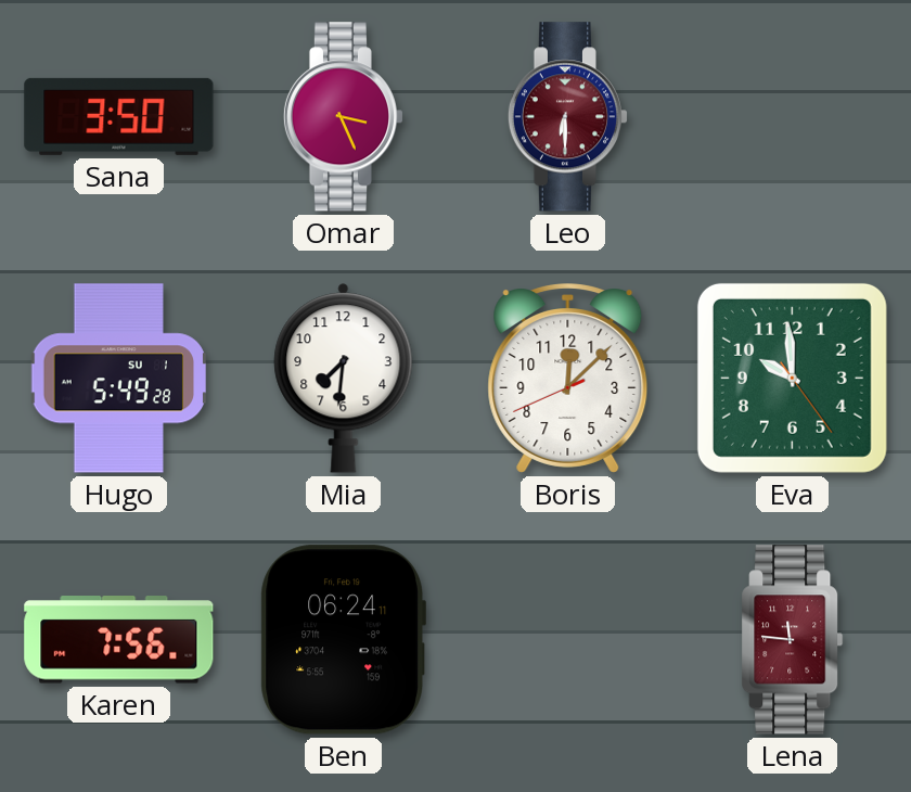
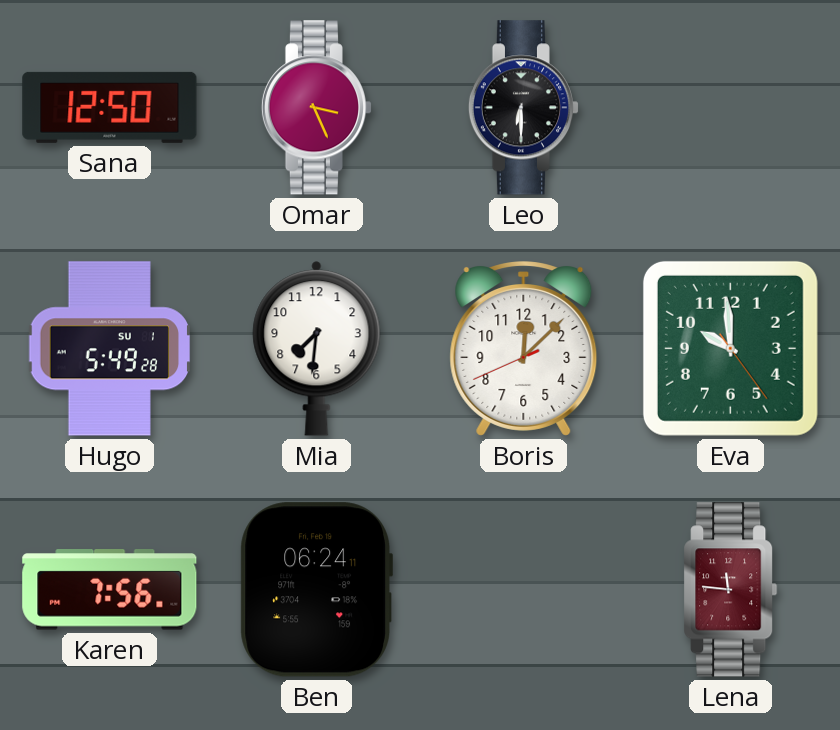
Sana: 3:50 -> 12:50 (110, 107)
Leo dial: burgundy -> black (524, 108)
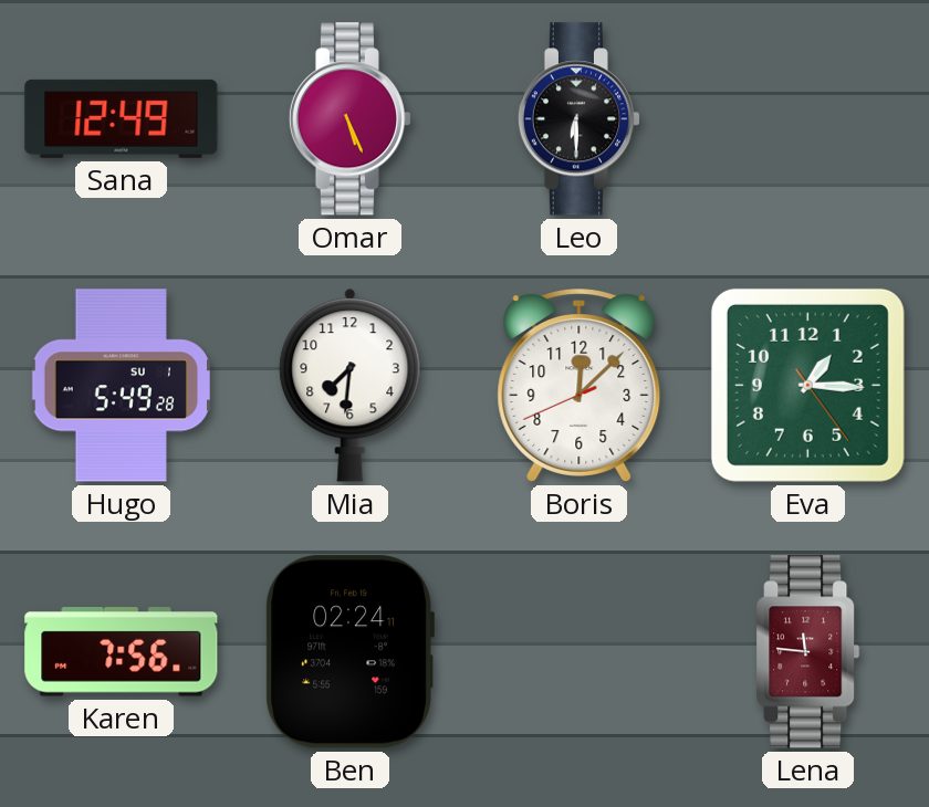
Sana: 12:50 -> 12:49 (122, 118)
Omar: 3:26 -> 5:26 (351, 119)
Eva: 9:59 -> 1:15 (807, 385)
Ben: 06:24 -> 02:24 (349, 652)
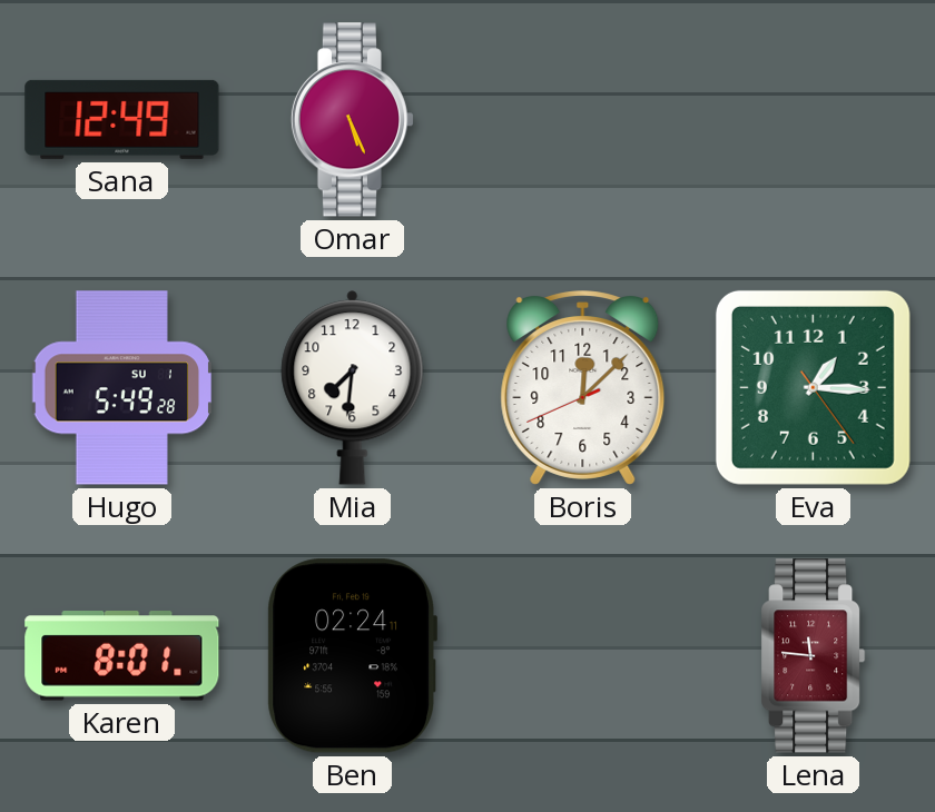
Leo: 6:30 -> none (580, 119)
Karen: 7:56 -> 8:01 (122, 656)
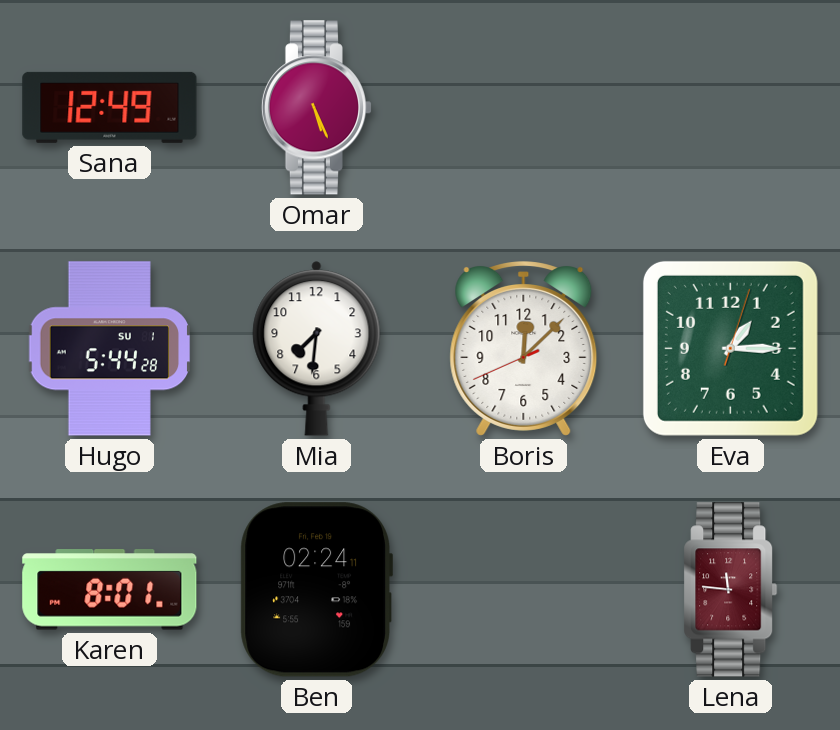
Hugo: 5:49 -> 5:44 (110, 349)
Eva: 1:15:24 -> 1:15:03 (730, 348)
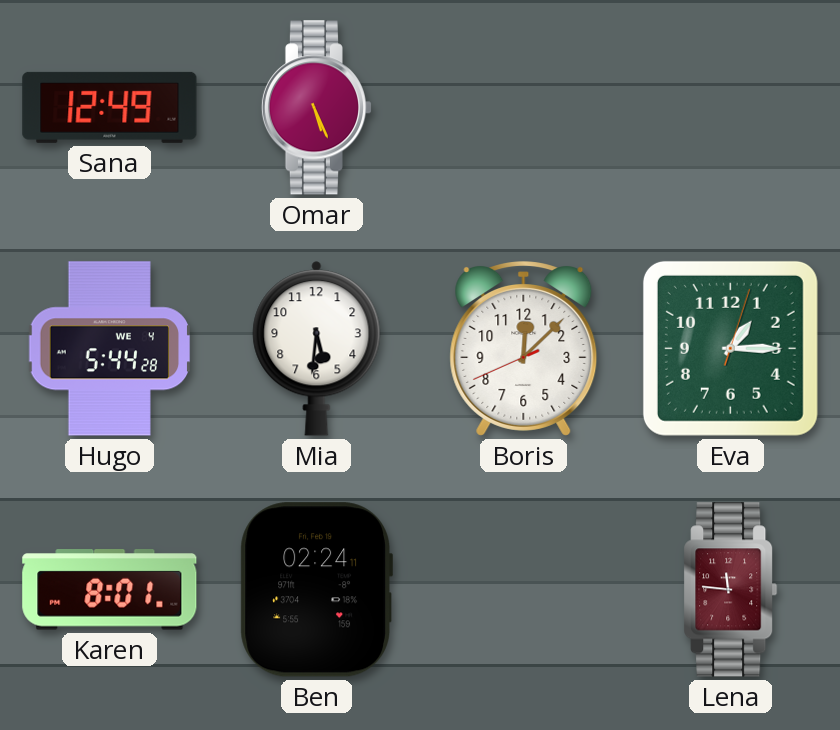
Hugo date: SU 1 -> WE 4 (110, 349)
Mia: 7:31 -> 5:31 (317, 349)
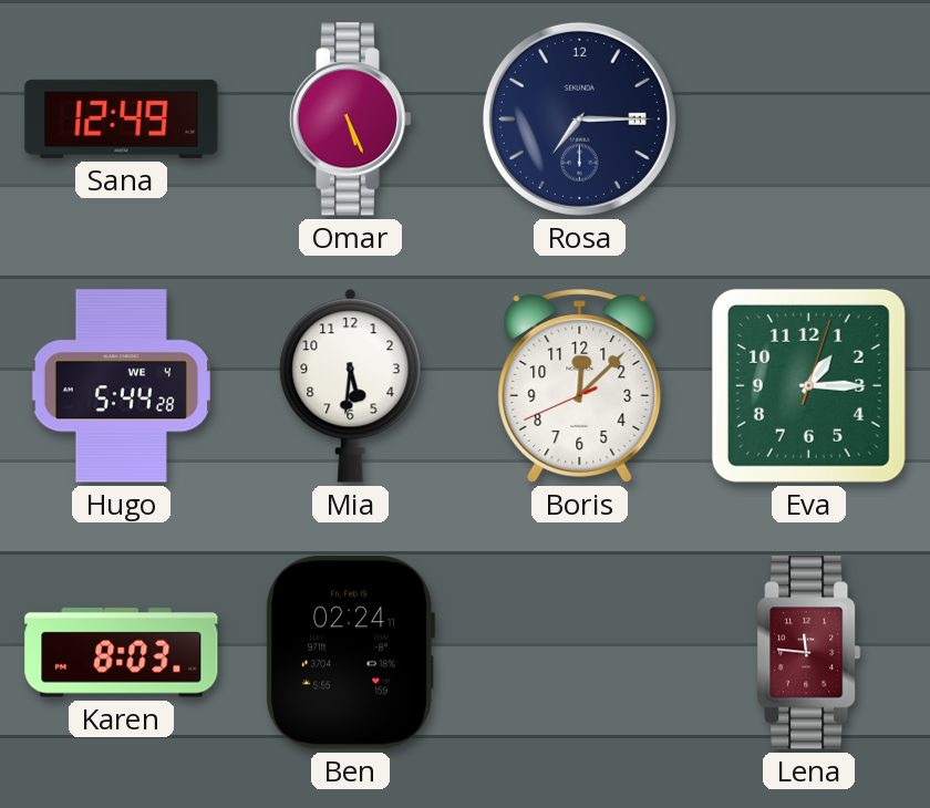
Rosa: none -> 7:15 (579, 118)
Karen: 8:01 -> 8:03 (122, 653)
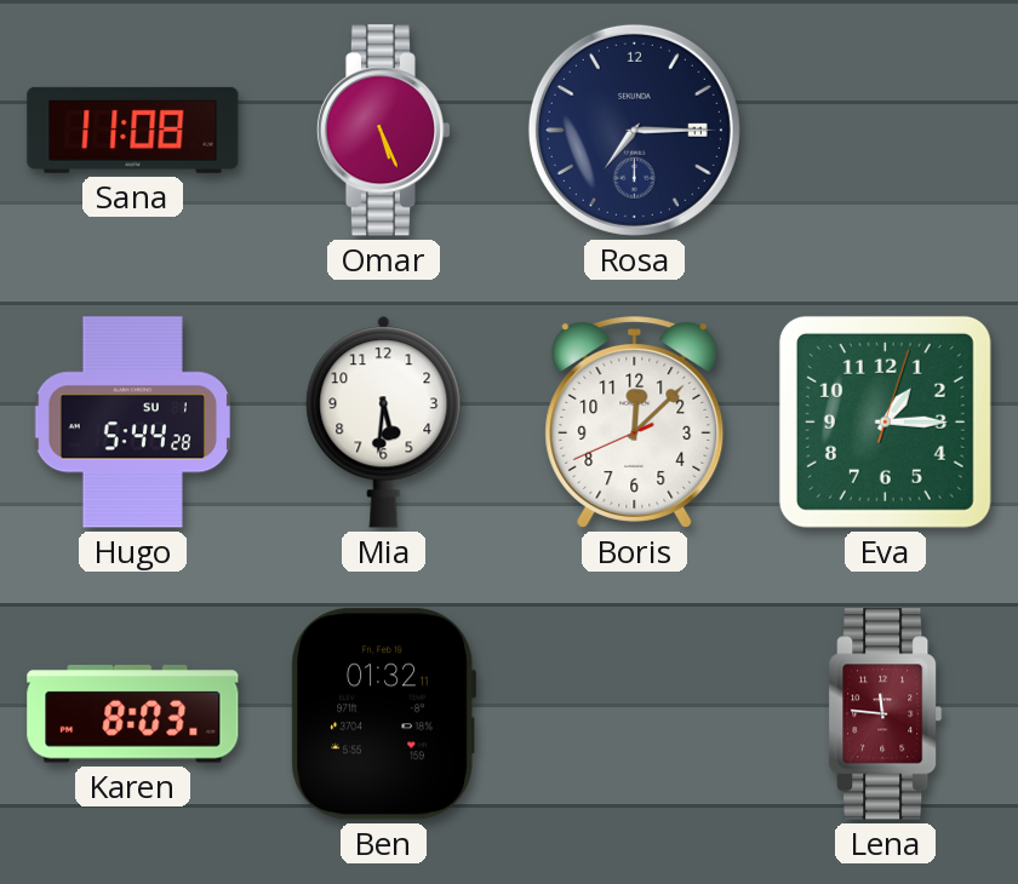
Sana: 12:49 -> 11:08 (133, 130)
Hugo date: WE 4 -> SU 1 (133, 423)
Ben: 02:24 -> 01:32 (383, 714)
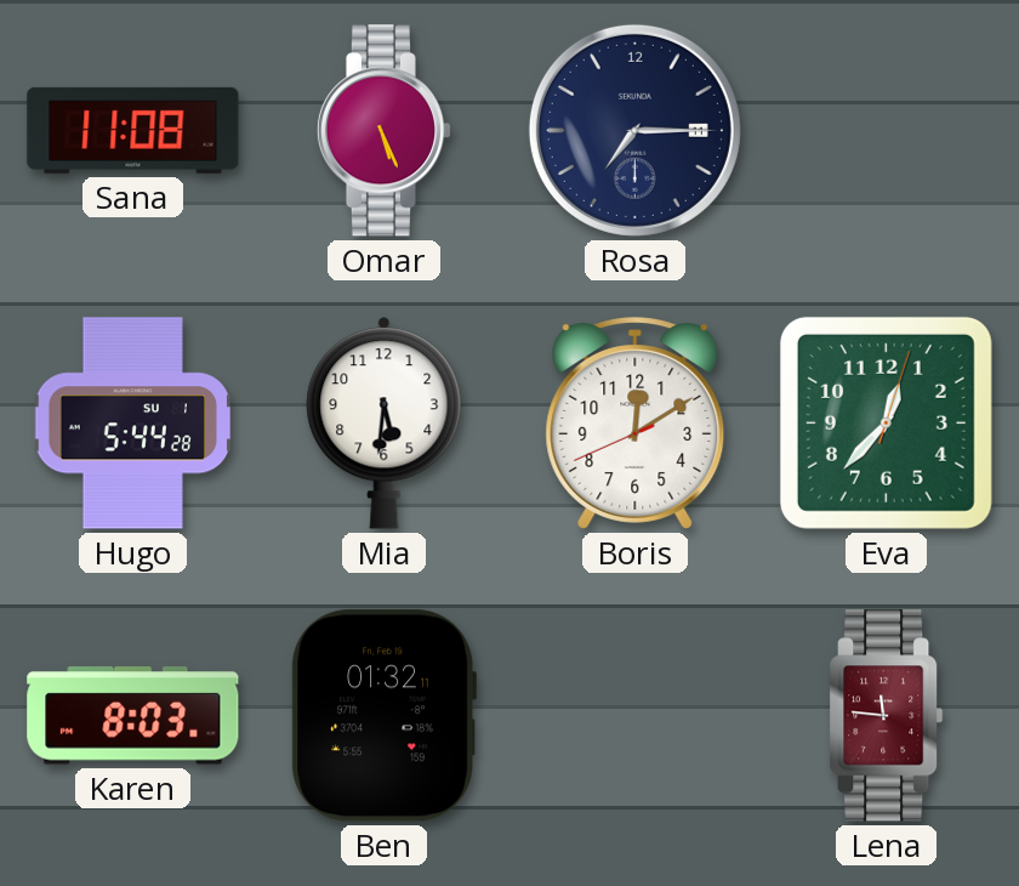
Boris: 12:07 -> 12:09 (636, 424)
Eva: 1:15 -> 12:37 (886, 422)
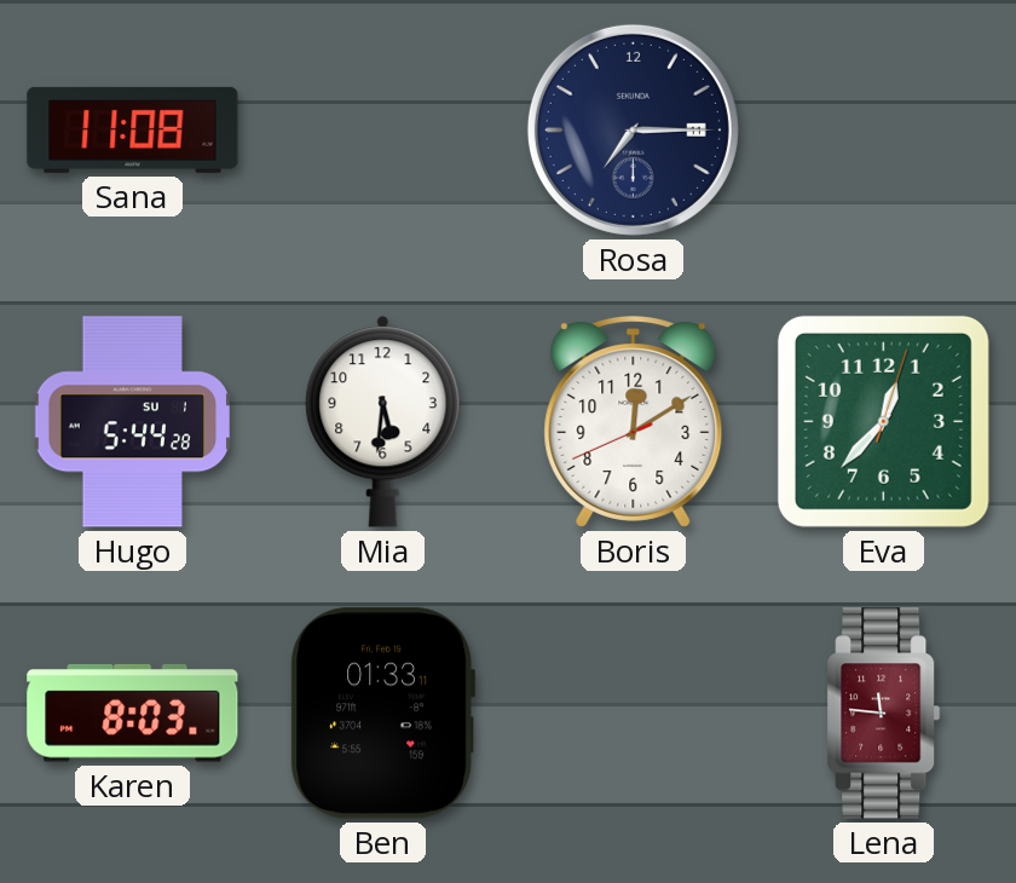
Omar: 5:26 -> none (385, 131)
Ben: 01:32 -> 01:33 (382, 714)
